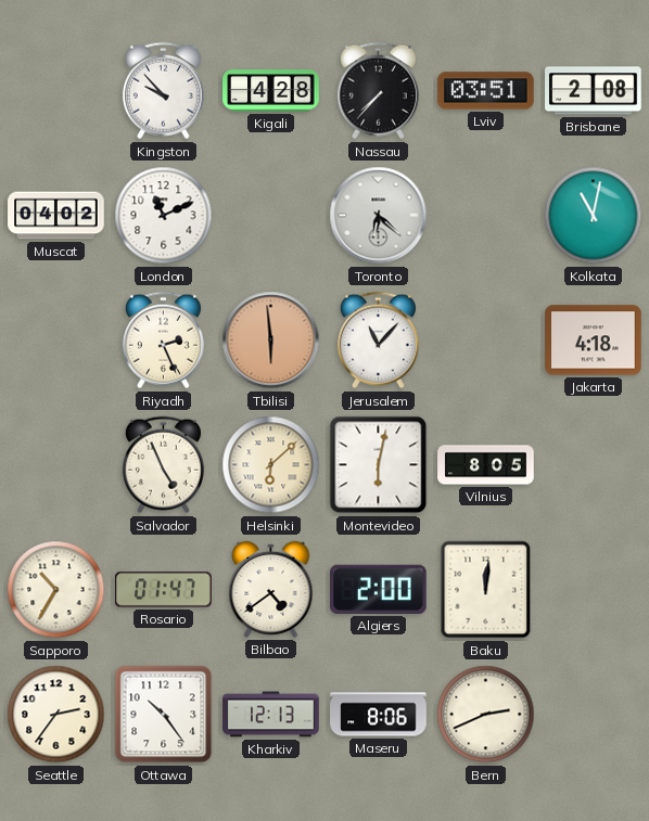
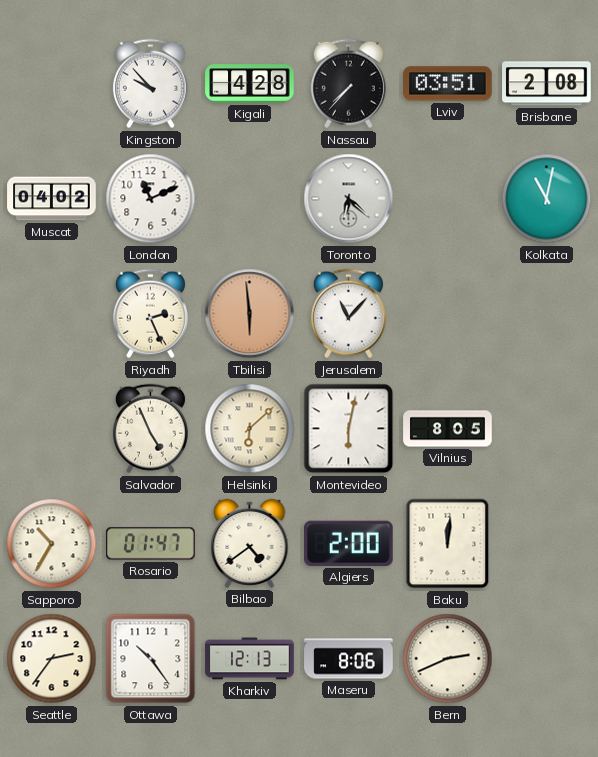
Jakarta: 4:18 -> none (594, 341)
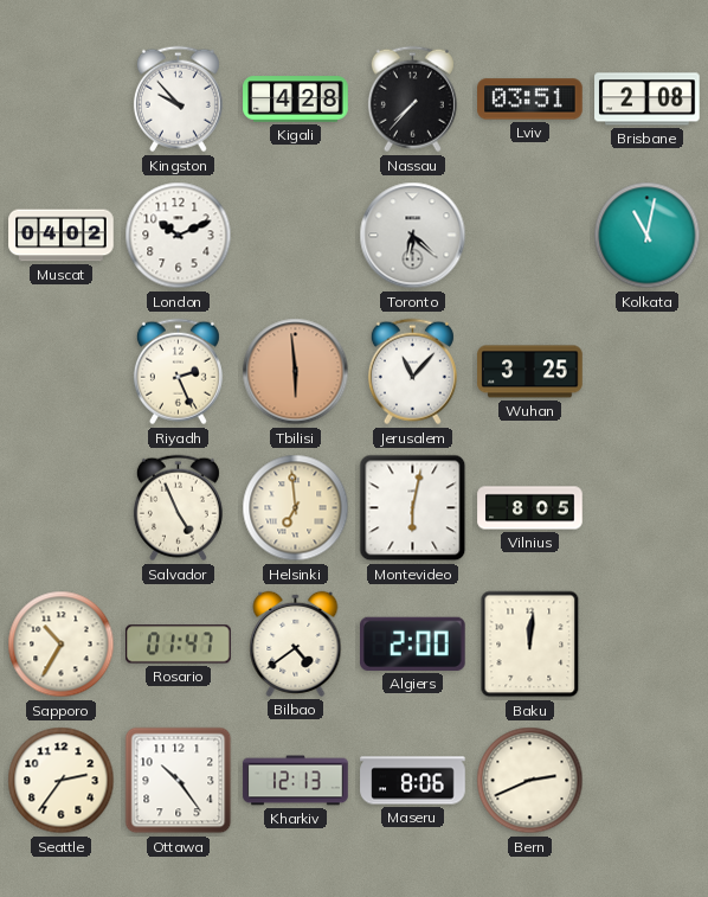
London: 11:11 -> 10:11 (179, 236)
Wuhan: none -> 3:25 (530, 372)
Helsinki: 6:08 -> 6:59 (296, 508)
